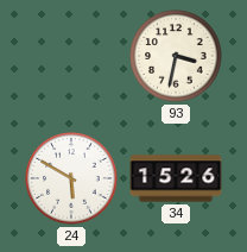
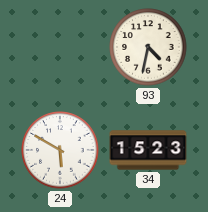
93: 3:32 -> 4:32 (148, 47)
34: 15:26 -> 15:23 (148, 150)
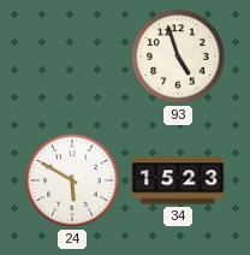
93: 4:32 -> 4:57 (178, 57)
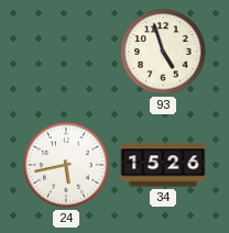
24: 5:50 -> 5:43 (66, 165)
34: 15:23 -> 15:26 (163, 165)
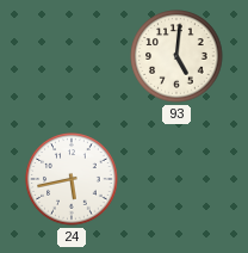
93: 4:57 -> 5:01 (176, 56)
34: 15:26 -> none (163, 165)
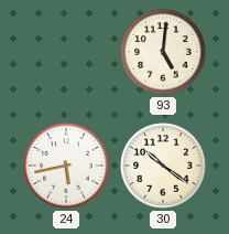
30: none -> 10:21 (163, 166)
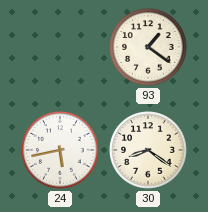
93: 5:01 -> 1:21 (148, 47)
30: 10:21 -> 8:21 (148, 150)
